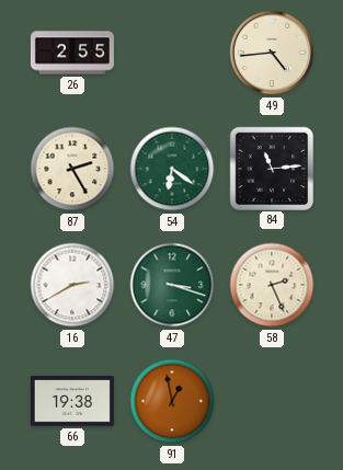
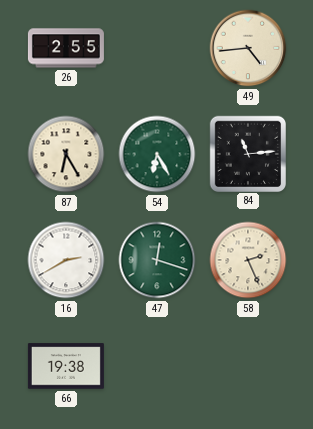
87: 2:25 -> 6:25 (66, 154)
54: 6:21 -> 6:25 (157, 154)
47: 3:18 -> 12:18 (157, 260)
91: 12:58 -> none (172, 401)
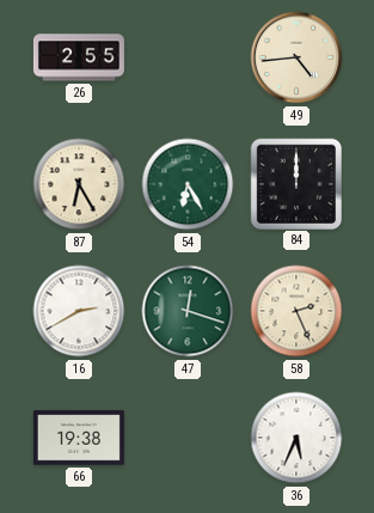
84: 11:14 -> 12:00 (295, 183)
36: none -> 5:34 (296, 438)
